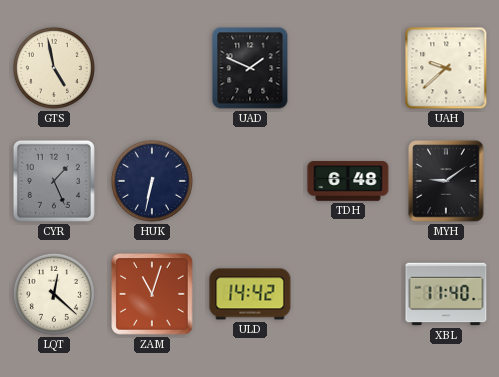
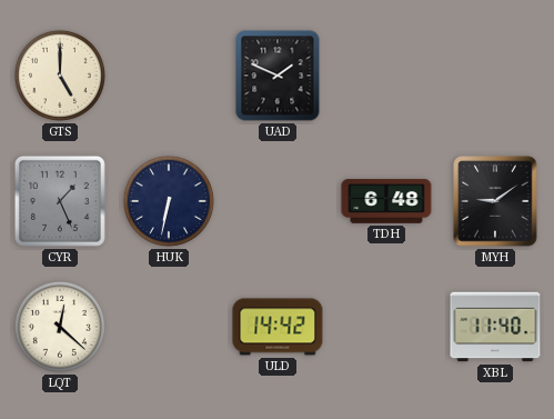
GTS: 4:58 -> 5:00 (60, 76)
UAH: 9:38 -> none (446, 68)
ZAM: 11:03 -> none (152, 294)
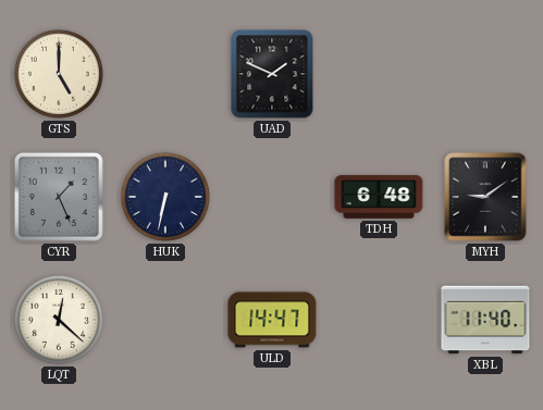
ULD: 14:42 -> 14:47 (272, 320)
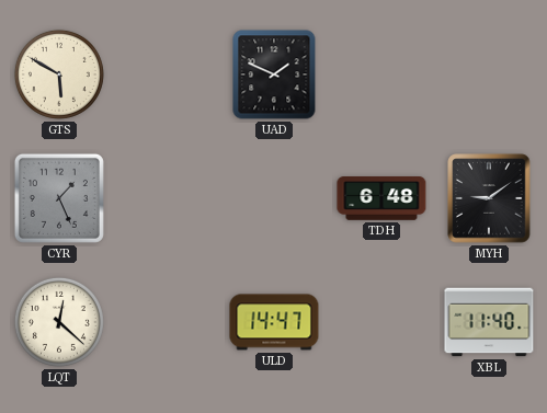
GTS: 5:00 -> 5:50 (59, 74)
HUK: 6:32 -> none (165, 197)
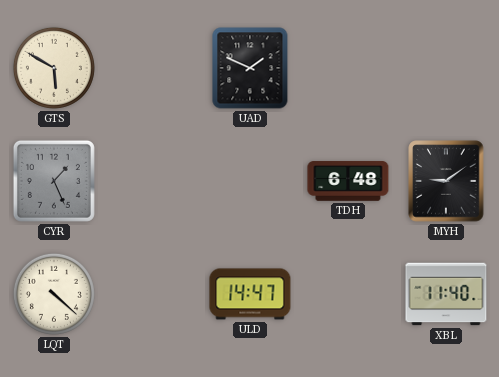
LQT: 12:22 -> 4:22 (54, 294)
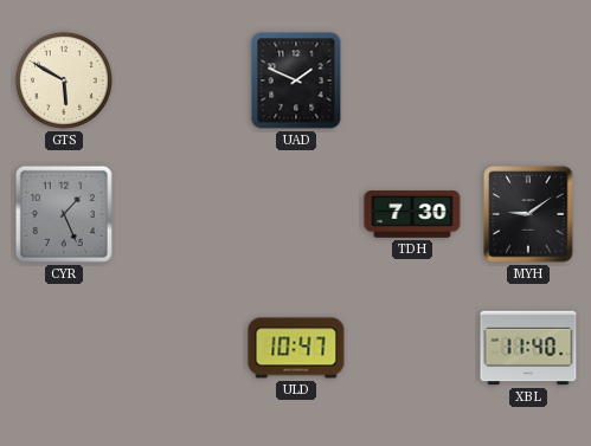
TDH: 6:48 -> 7:30 (412, 214)
LQT: 4:22 -> none (54, 294)
ULD: 14:47 -> 10:47 (296, 348)
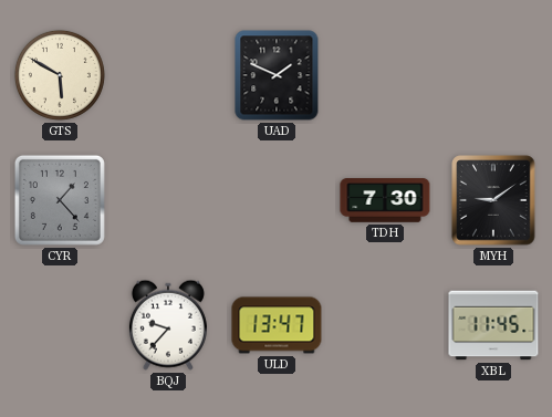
CYR: 1:26 -> 1:23 (60, 200)
BQJ: none -> 9:37 (168, 325)
ULD: 10:47 -> 13:47 (277, 325)
XBL: 11:40 -> 11:45 (493, 325)
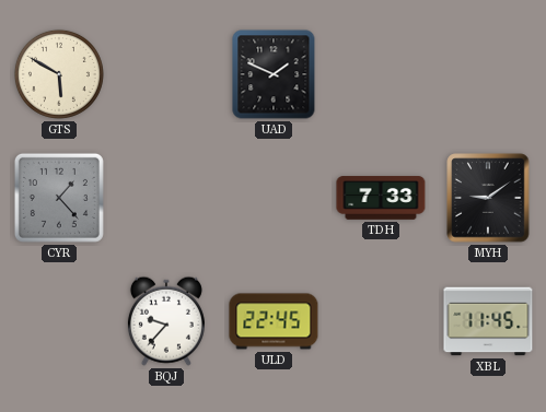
TDH: 7:30 -> 7:33 (381, 198)
ULD: 13:47 -> 22:45 (274, 321)
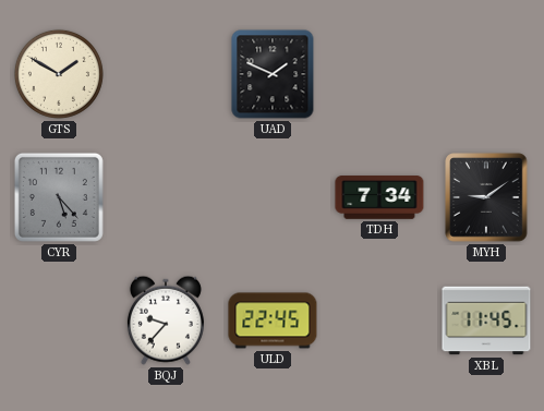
GTS: 5:50 -> 1:50 (59, 74)
CYR: 1:23 -> 5:23 (59, 197)
TDH: 7:33 -> 7:34 (379, 197)
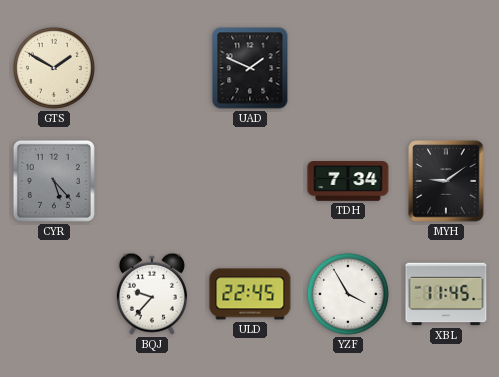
YZF: none -> 3:55 (348, 294)
